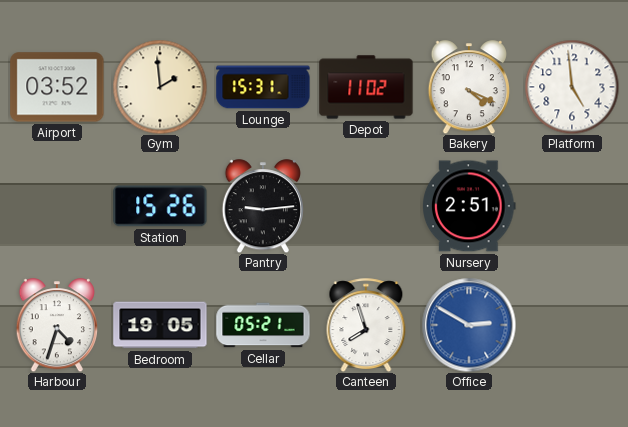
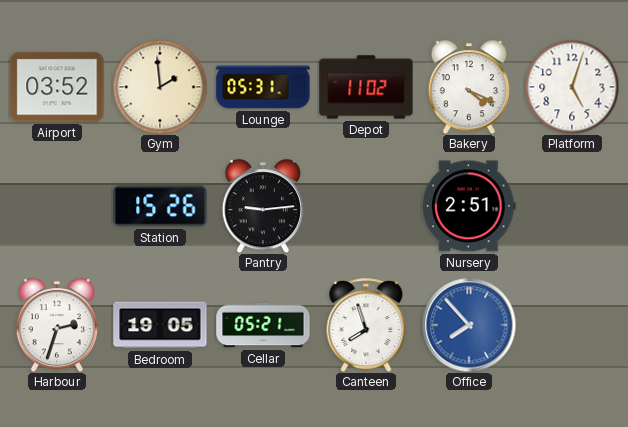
Lounge: 15:31 -> 05:31 (263, 87)
Platform: 4:59 -> 5:03 (572, 87)
Harbour: 4:33 -> 2:33 (57, 325)
Office: 2:50 -> 7:53 (469, 325)
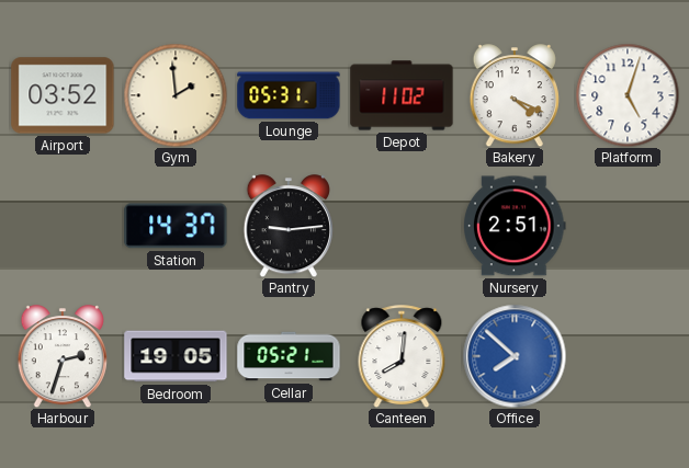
Station: 15:26 -> 14:37 (176, 226)
Canteen: 7:57 -> 8:01 (402, 356)
Office: 7:53 -> 7:52 (515, 356)
